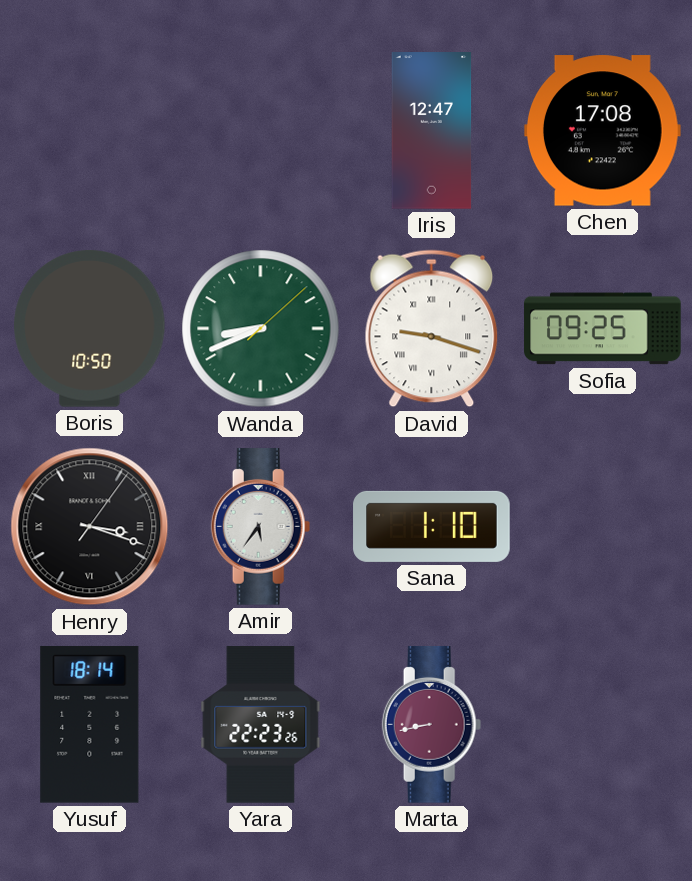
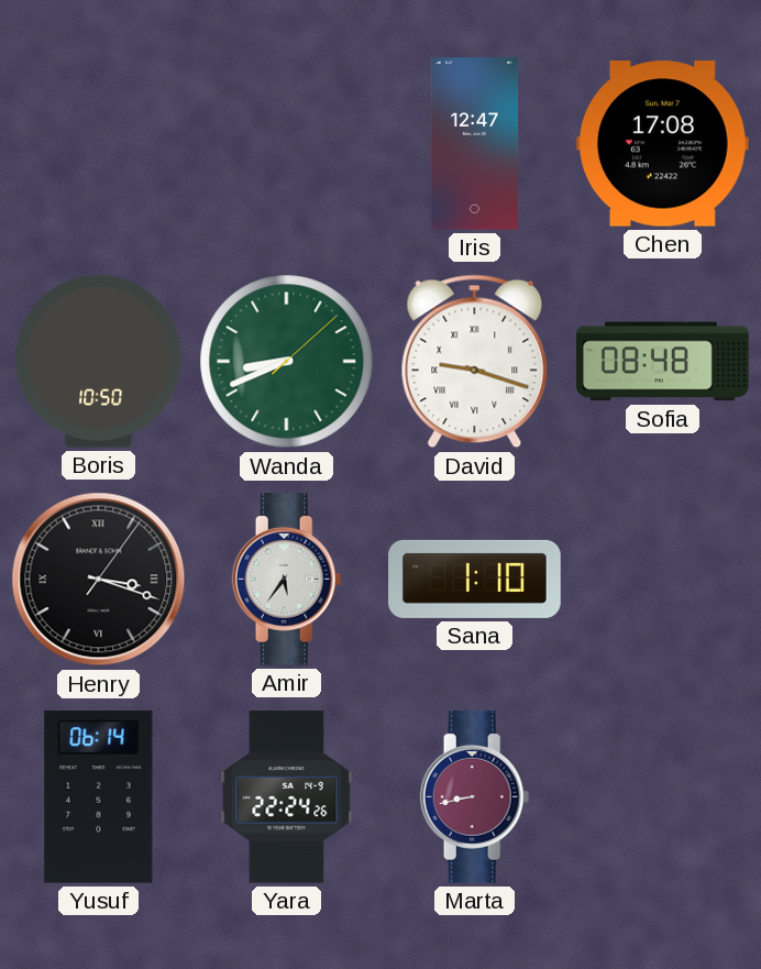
Sofia: 09:25 -> 08:48 (663, 362)
Yusuf: 18:14 -> 06:14 (99, 796)
Yara: 22:23 -> 22:24 (287, 797)
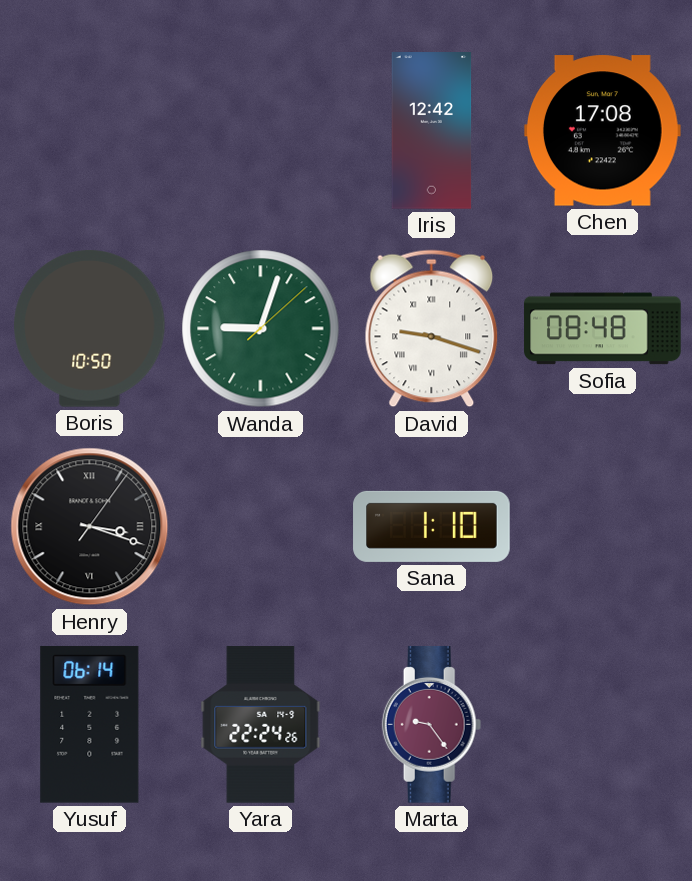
Iris: 12:47 -> 12:42 (432, 131)
Wanda: 8:41 -> 9:03 (261, 329)
Amir: 5:36 -> none (287, 580)
Marta: 8:43 -> 9:24 (432, 725)
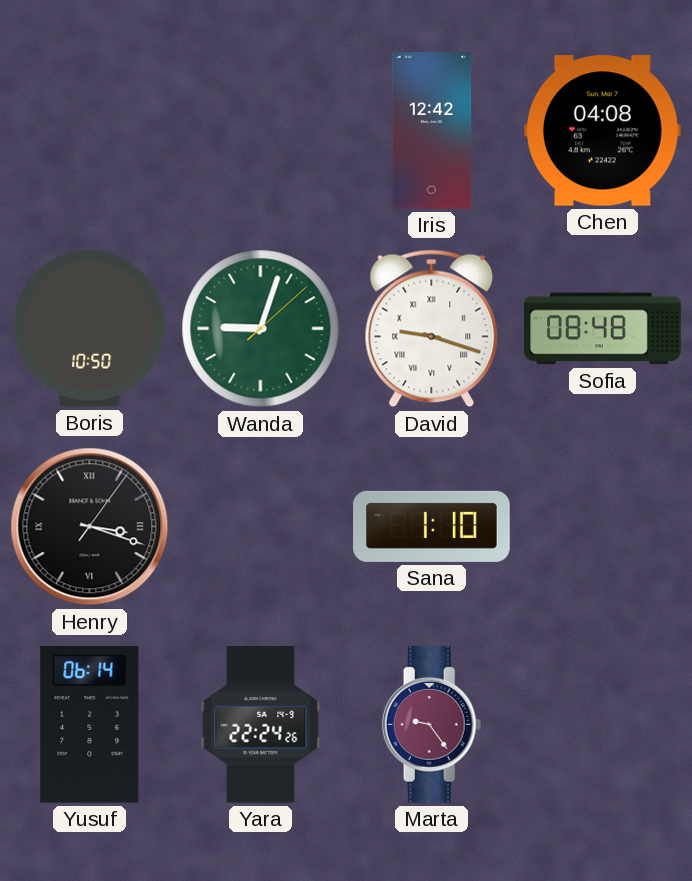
Chen: 17:08 -> 04:08 (602, 131)
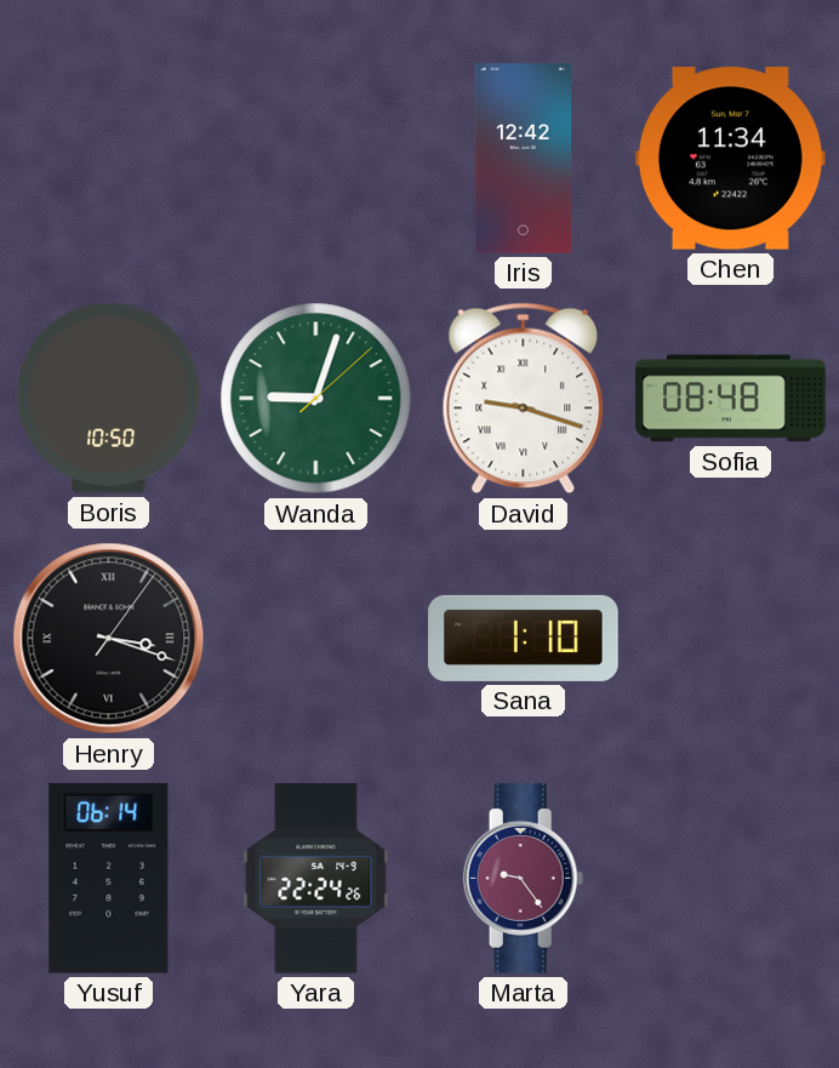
Chen: 04:08 -> 11:34 (730, 159)
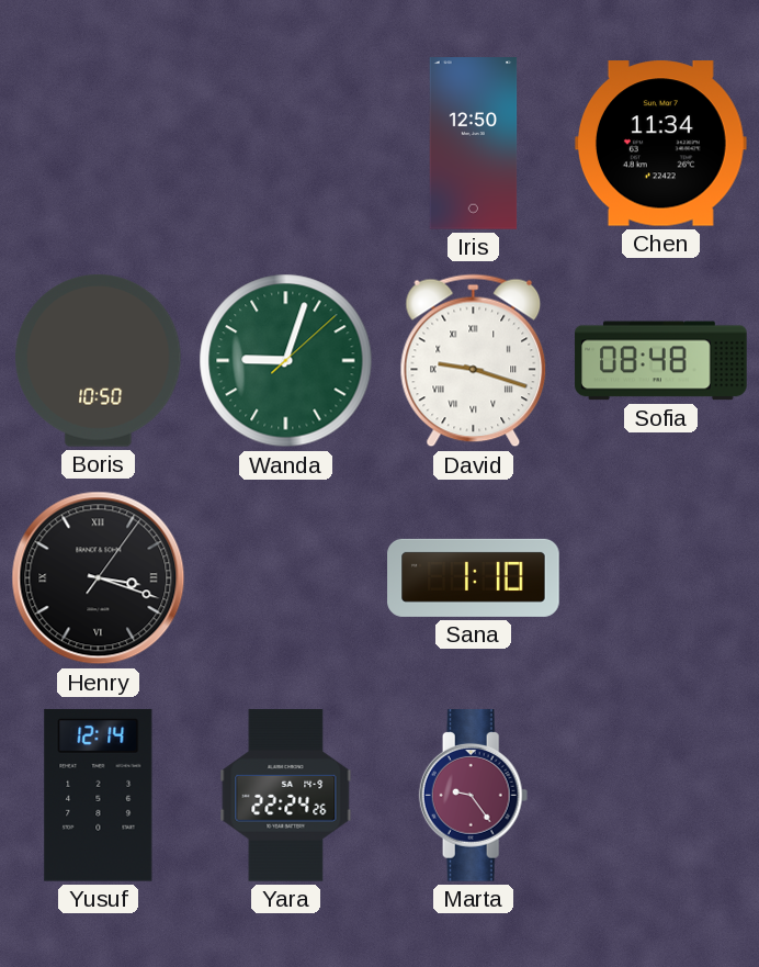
Iris: 12:42 -> 12:50 (474, 144)
Yusuf: 06:14 -> 12:14 (99, 795)
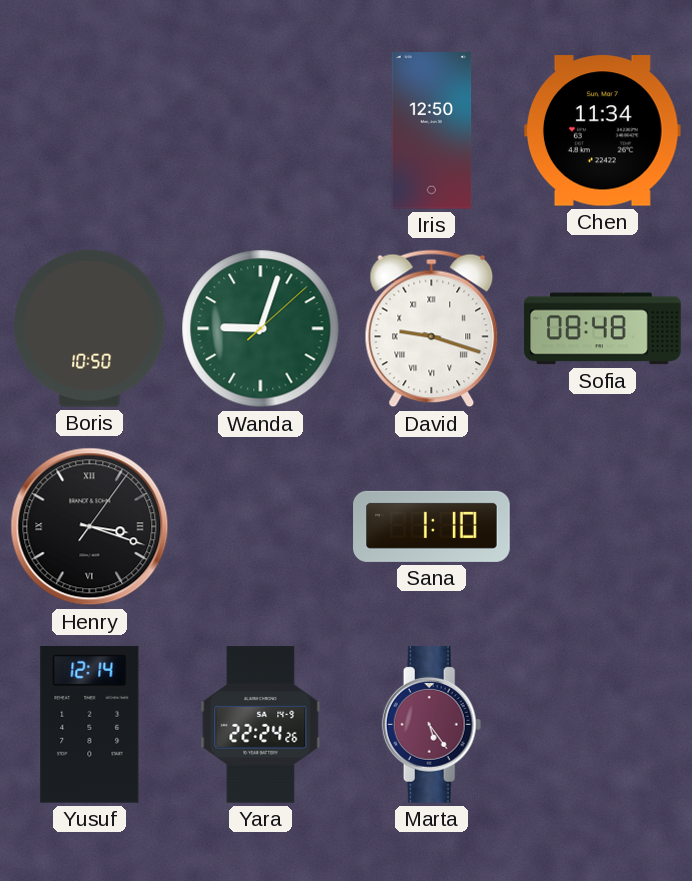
Marta: 9:24 -> 5:24 (432, 725)
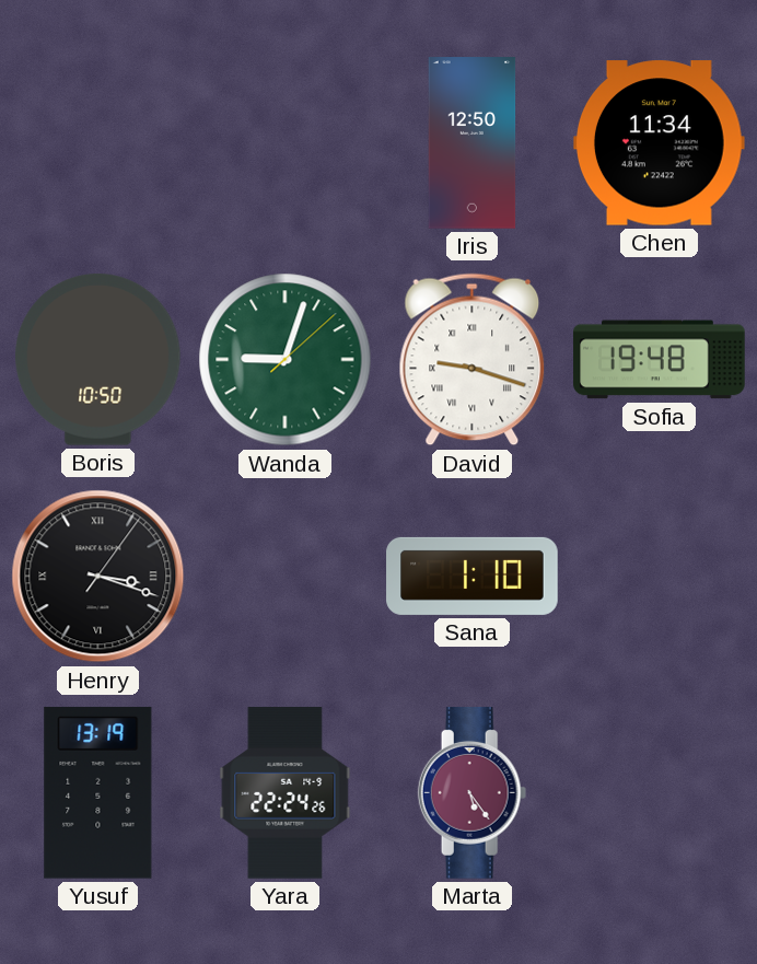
Sofia: 08:48 -> 19:48 (660, 360)
Yusuf: 12:14 -> 13:19 (98, 792)
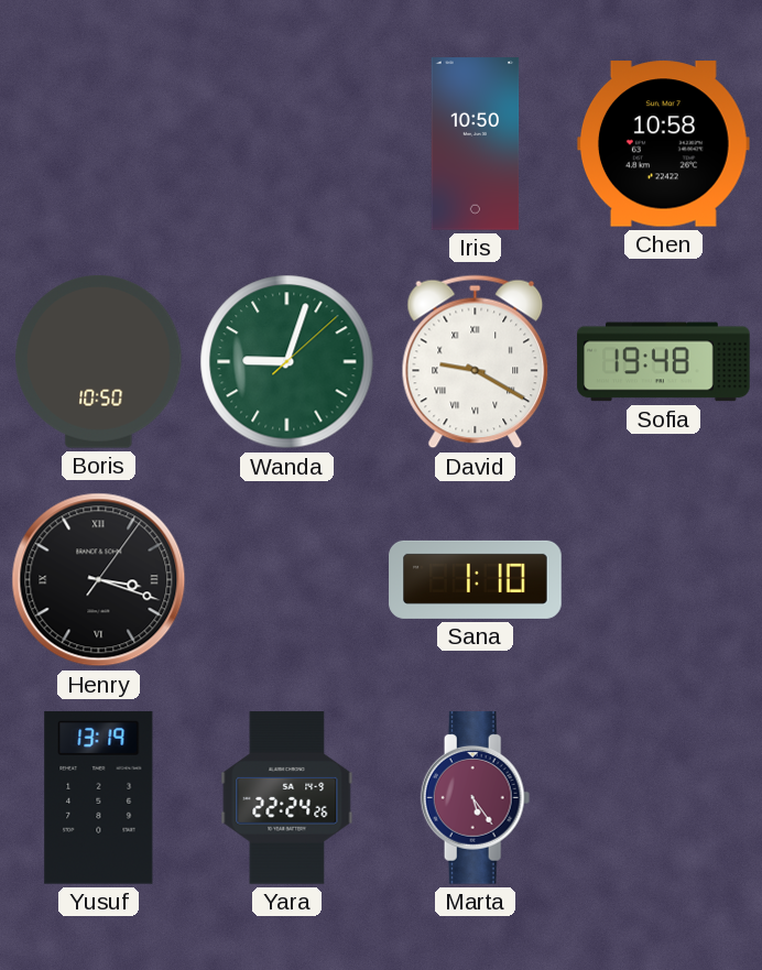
Iris: 12:50 -> 10:50 (476, 144)
Chen: 11:34 -> 10:58 (663, 144)
David: 9:18 -> 9:20 (476, 362)
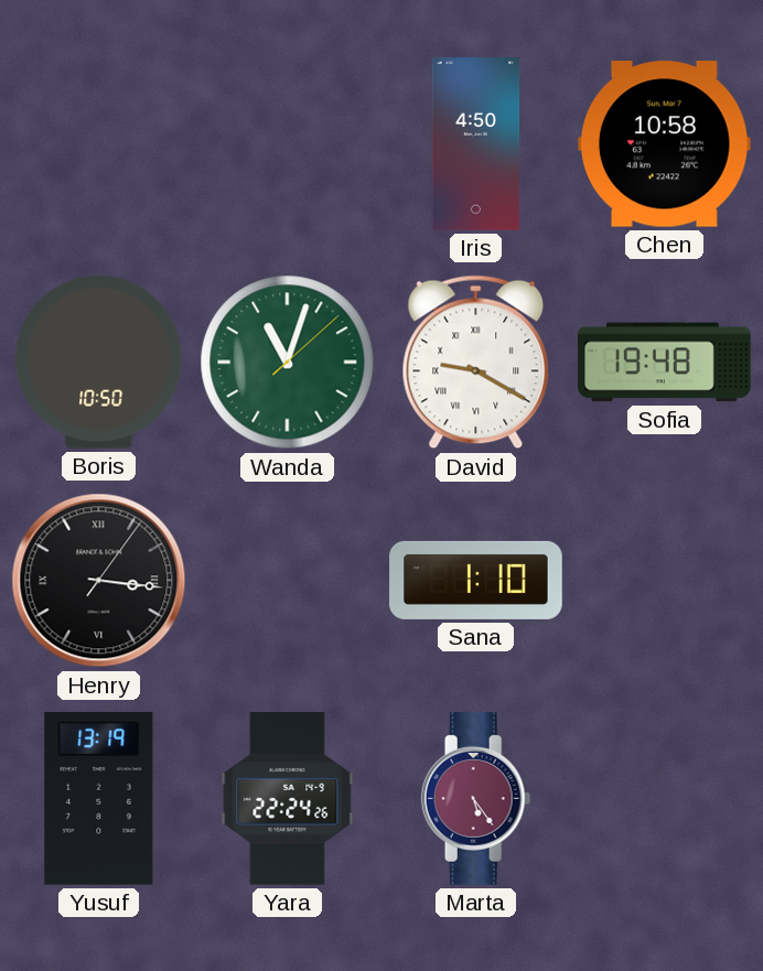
Iris: 10:50 -> 4:50 (476, 144)
Wanda: 9:03 -> 11:03 (288, 363)
Henry: 3:18 -> 3:16 (99, 581)
